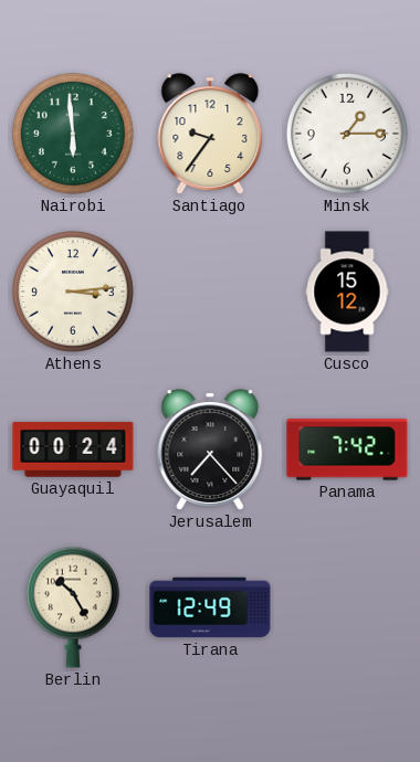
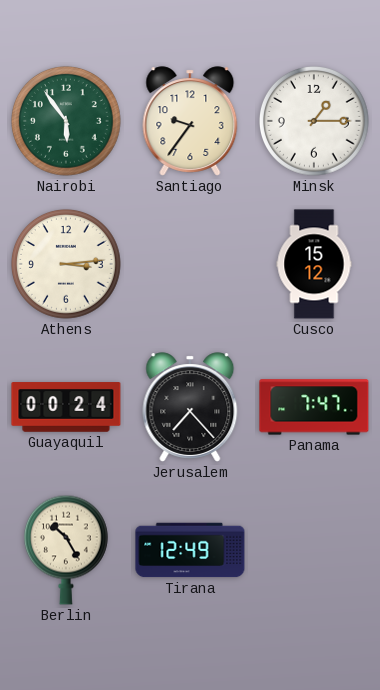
Nairobi: 5:59 -> 5:54 (66, 121)
Panama: 7:42 -> 7:47 (314, 407)
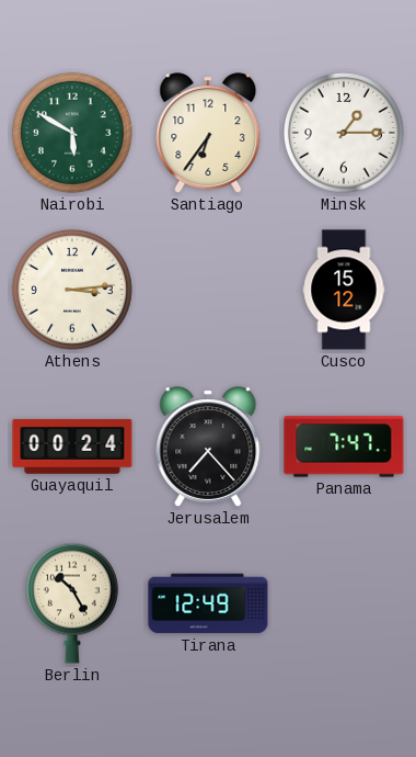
Nairobi: 5:54 -> 5:50 (72, 133)
Santiago: 9:36 -> 6:36 (208, 133)
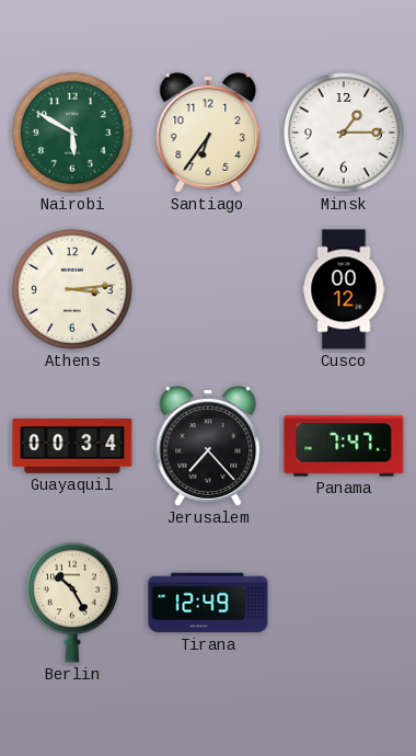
Cusco: 15:12 -> 00:12 (344, 289)
Guayaquil: 00:24 -> 00:34 (72, 446)
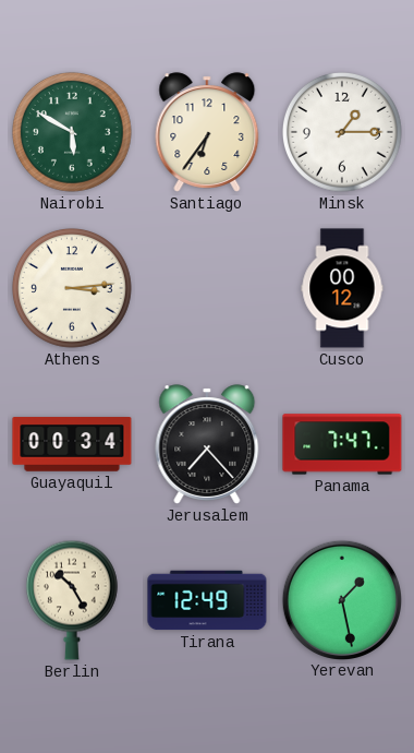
Yerevan: none -> 1:28 (341, 599)
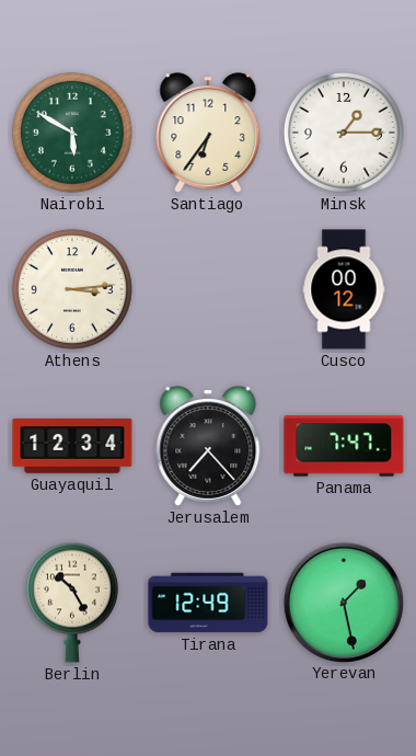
Guayaquil: 00:34 -> 12:34 (72, 446)
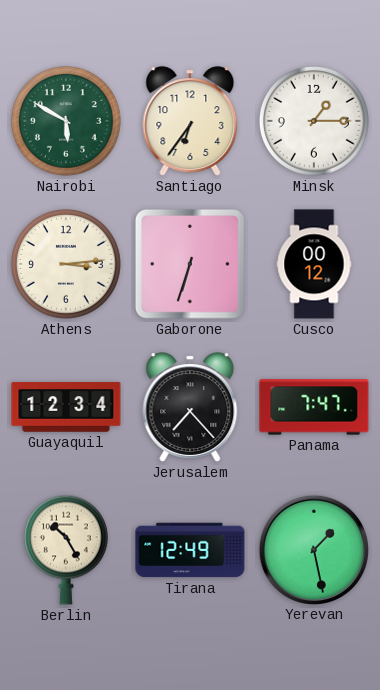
Gaborone: none -> 6:33 (191, 264)
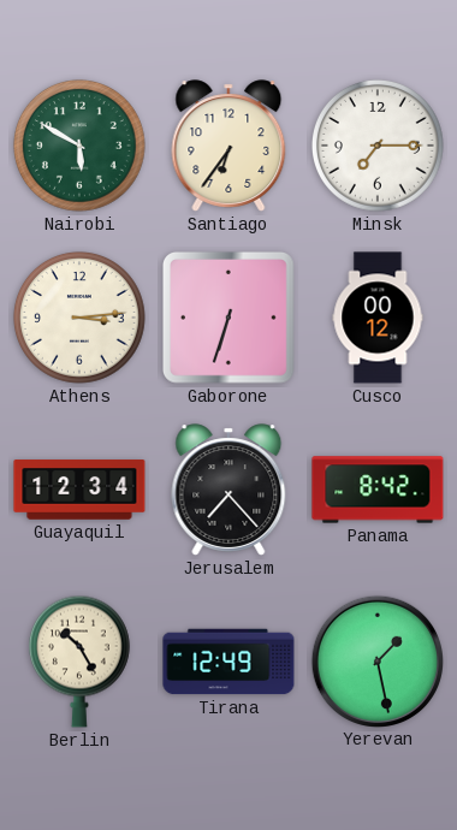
Minsk: 1:15 -> 7:15 (378, 146)
Panama: 7:47 -> 8:42 (378, 490)
